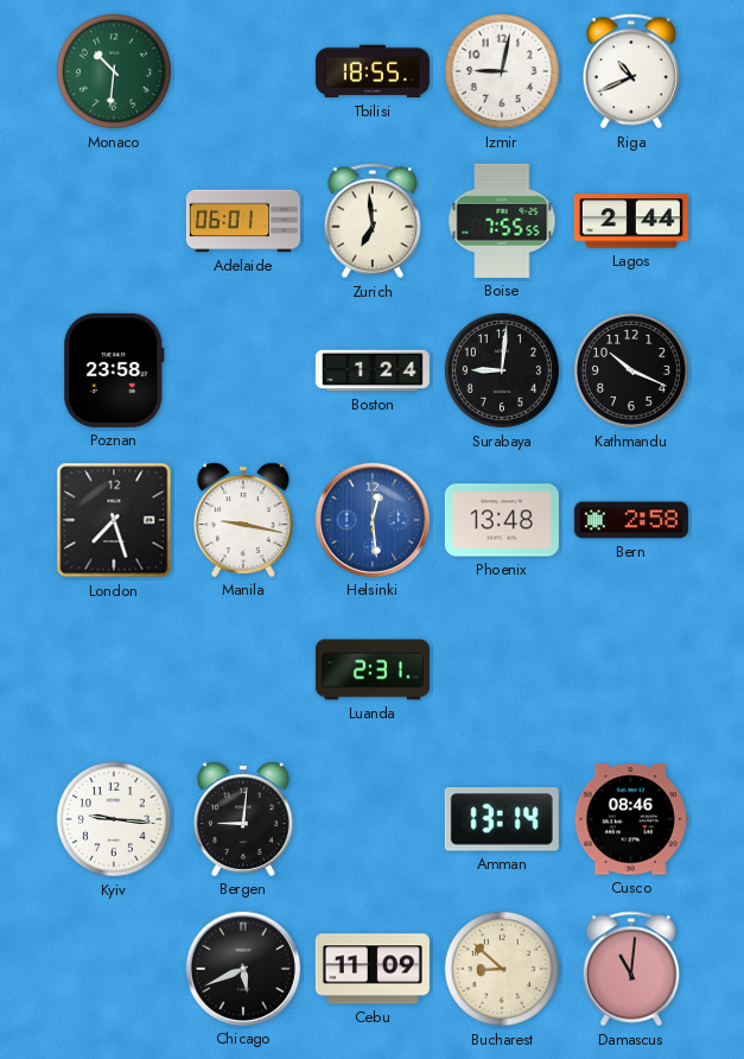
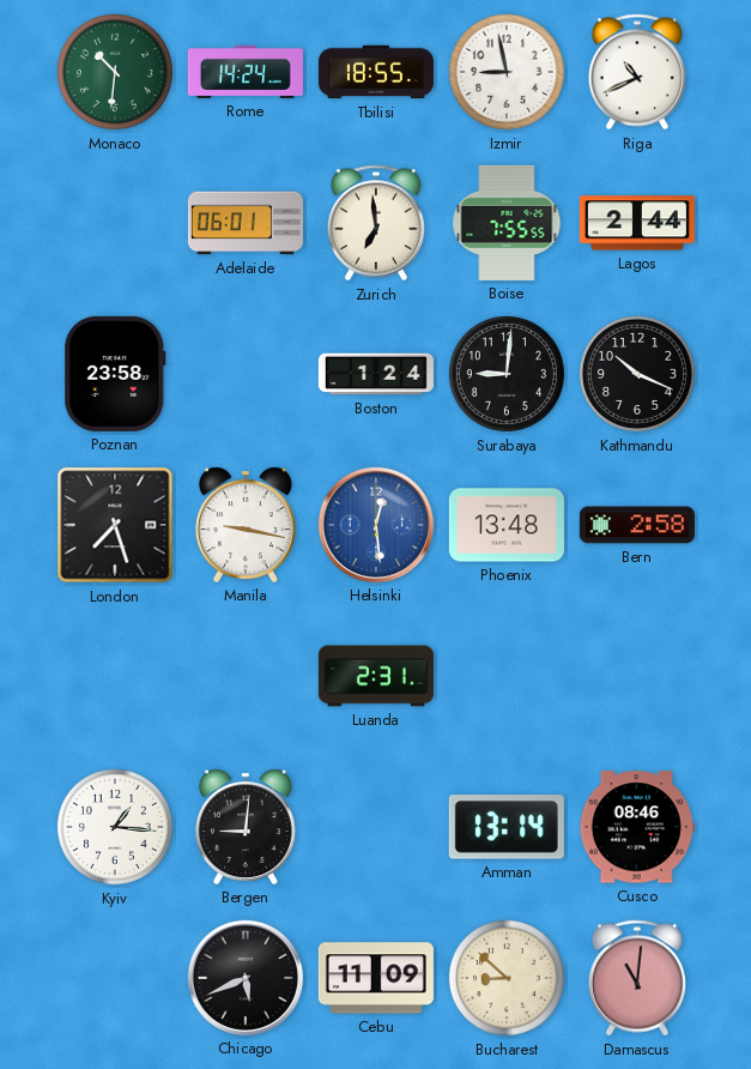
Rome: none -> 14:24 (246, 72)
Izmir: 9:02 -> 8:58 (507, 72)
Kyiv: 9:16 -> 1:16 (115, 827)
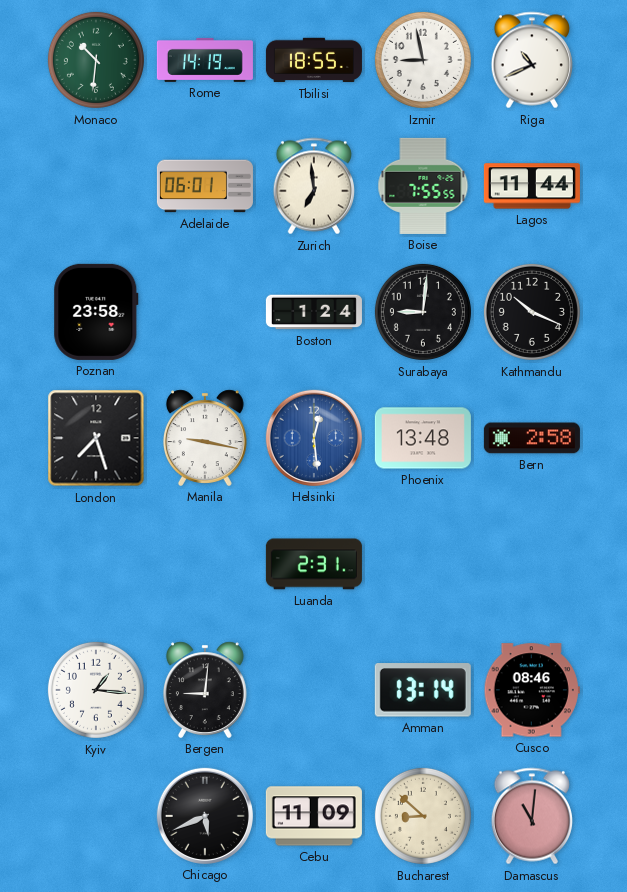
Rome: 14:24 -> 14:19 (205, 60)
Lagos: 2:44 -> 11:44 (532, 186)
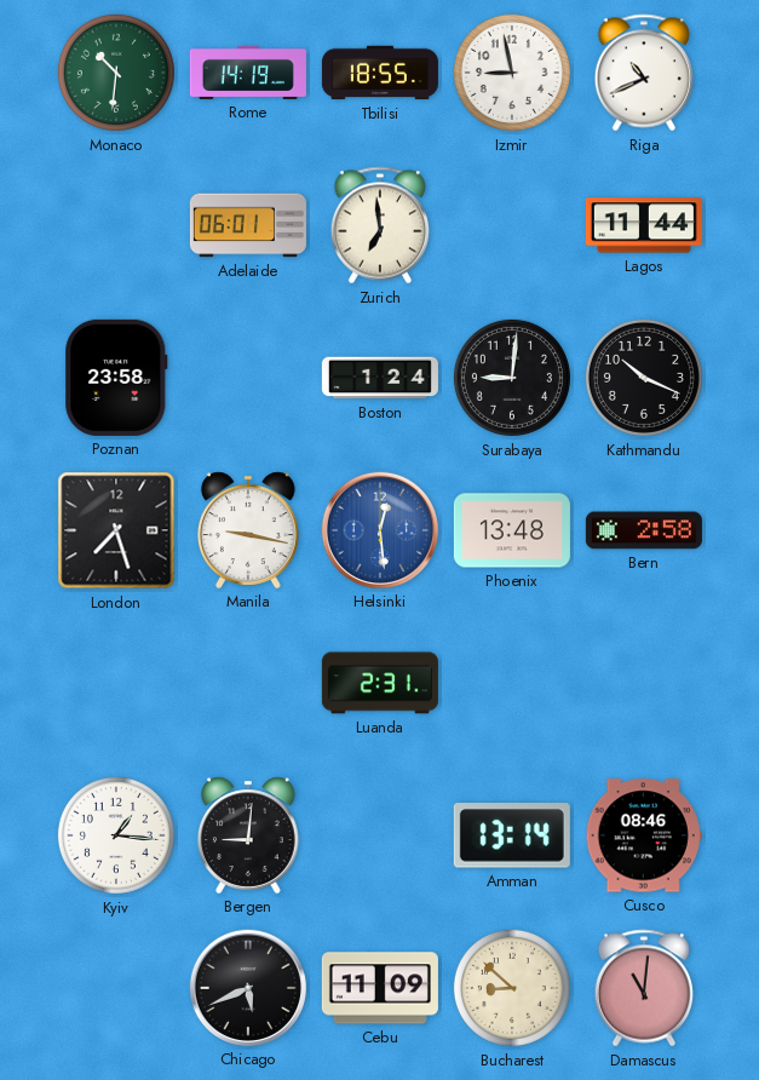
Boise: 7:55 -> none (423, 186)
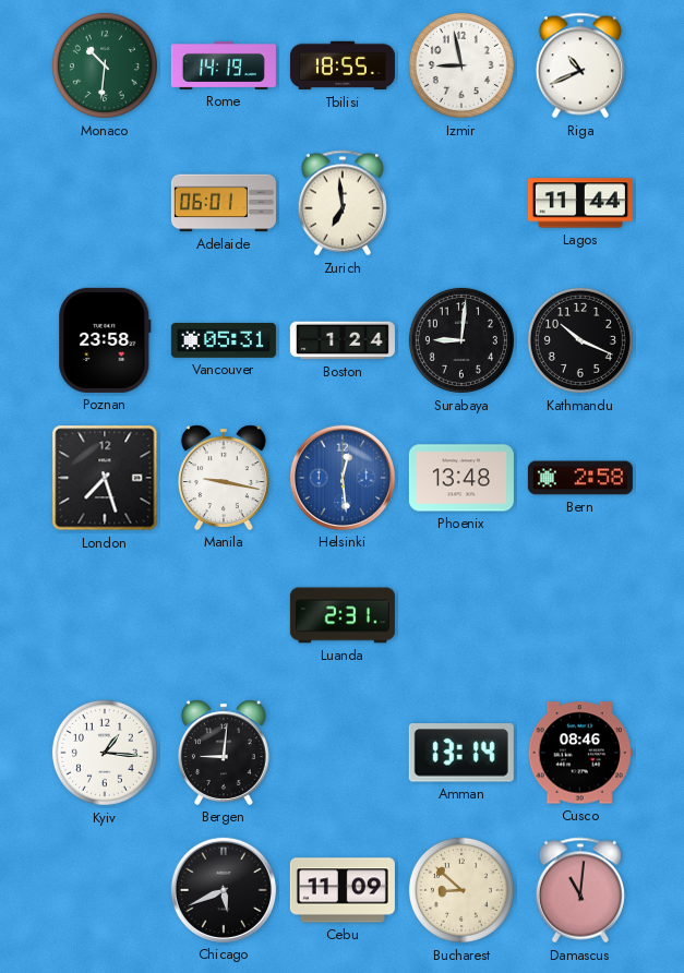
Vancouver: none -> 05:31 (224, 340)
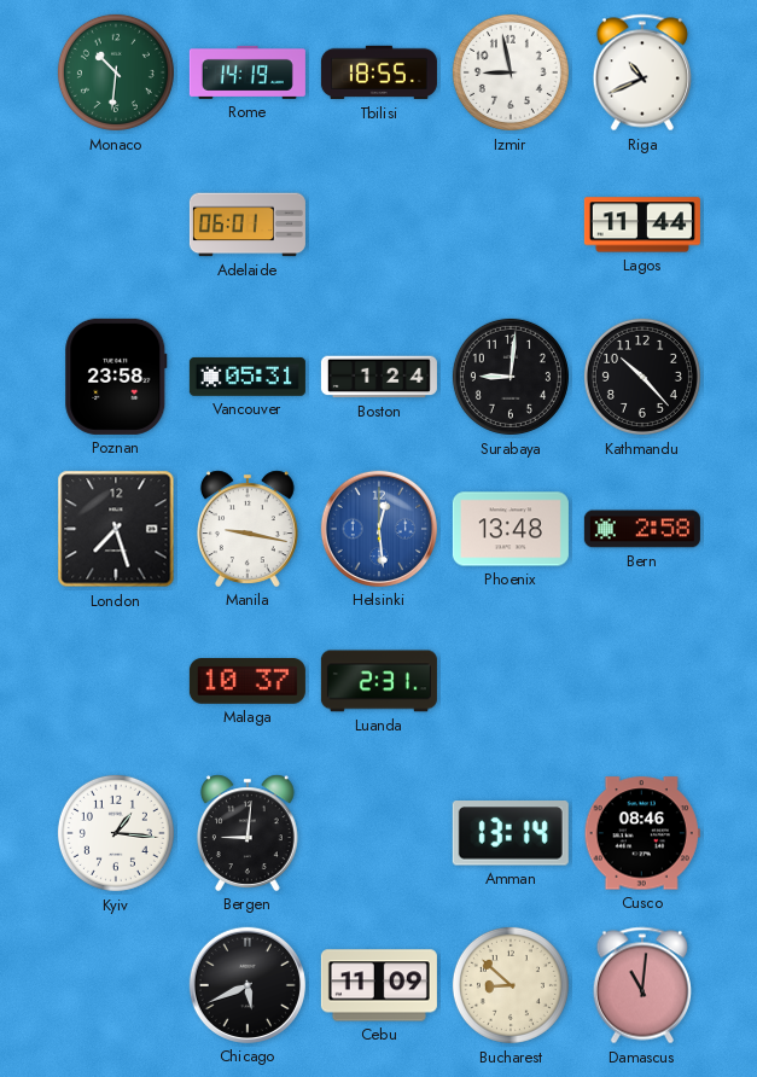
Zurich: 6:59 -> none (341, 203)
Kathmandu: 10:19 -> 10:23 (642, 377)
Malaga: none -> 10:37 (248, 682)
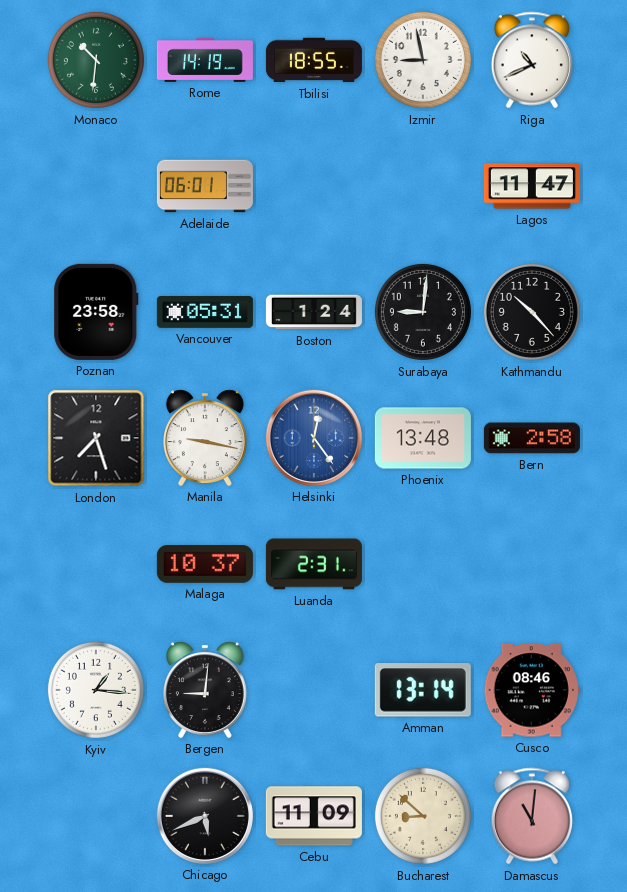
Lagos: 11:44 -> 11:47 (532, 186)
Helsinki: 12:29 -> 12:24 (314, 438)
